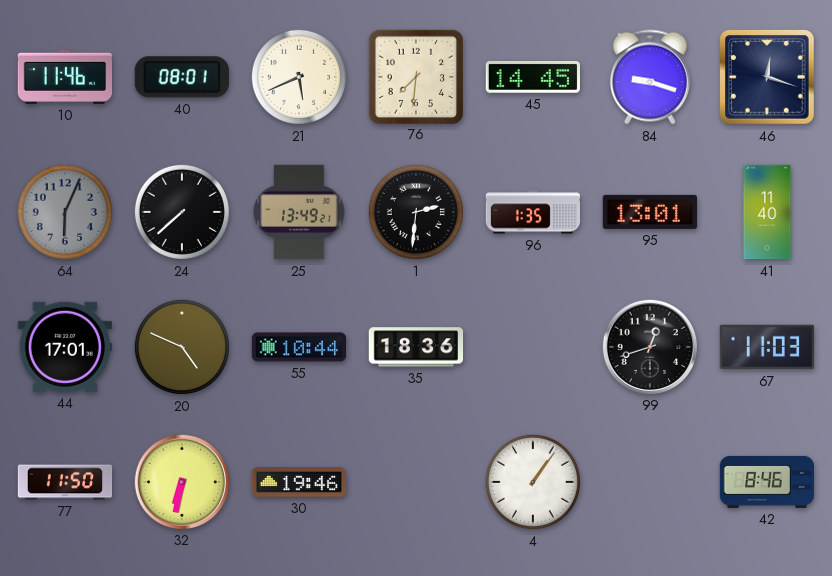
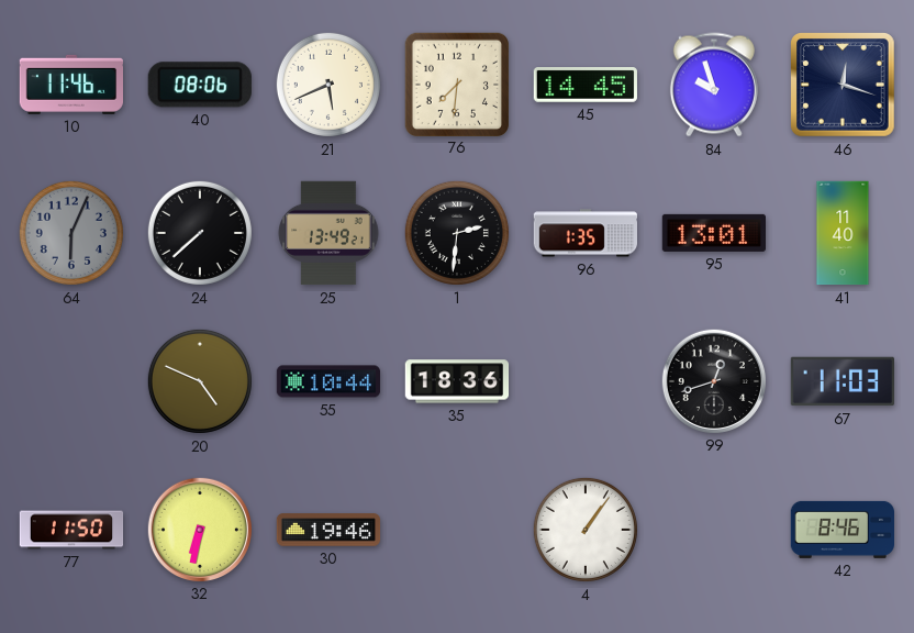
40: 08:01 -> 08:06 (200, 85)
84: 9:18 -> 9:57 (714, 85)
44: 17:01 -> none (64, 347)
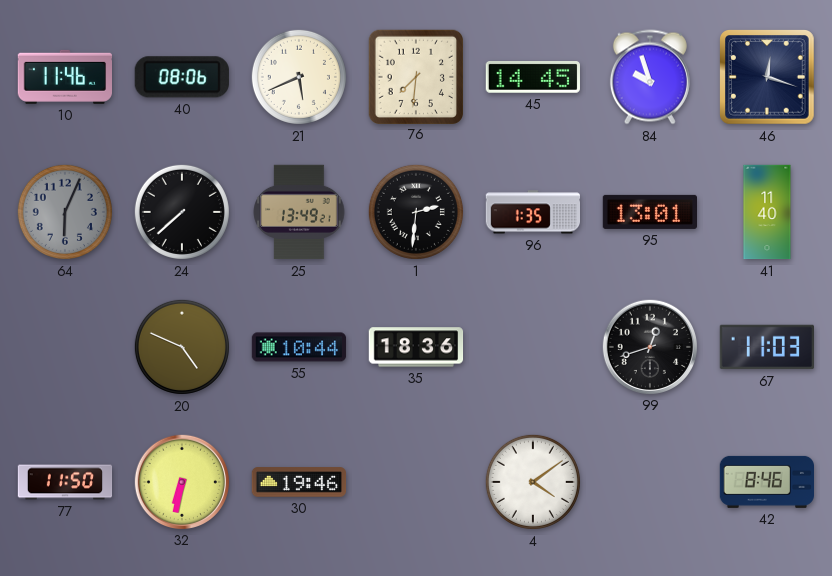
4: 1:06 -> 4:09 (533, 482)
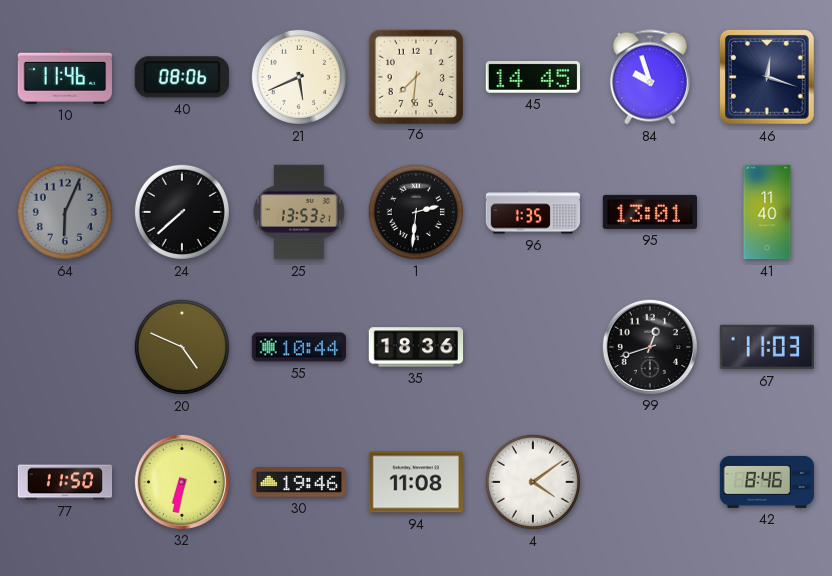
25: 13:49 -> 13:53 (299, 212)
94: none -> 11:08 (415, 482)
